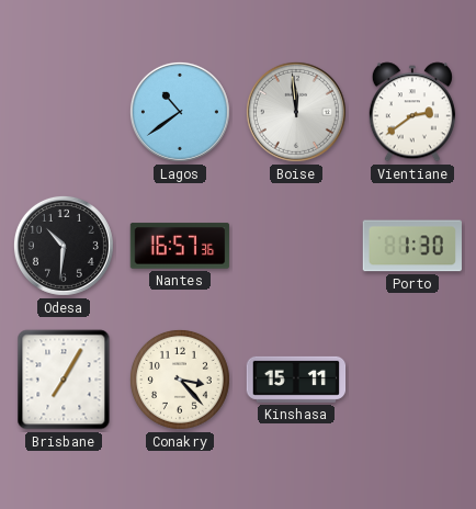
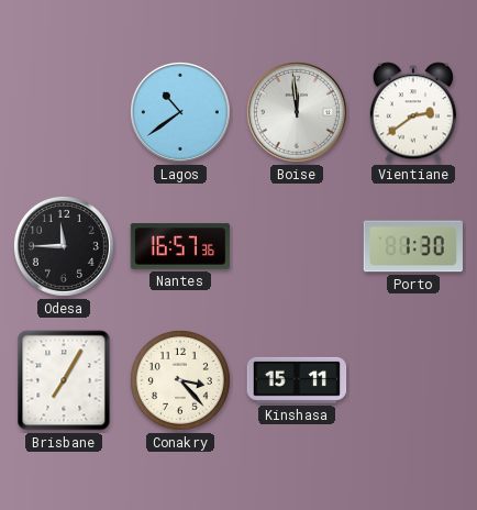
Odesa: 10:31 -> 11:45 (64, 246)
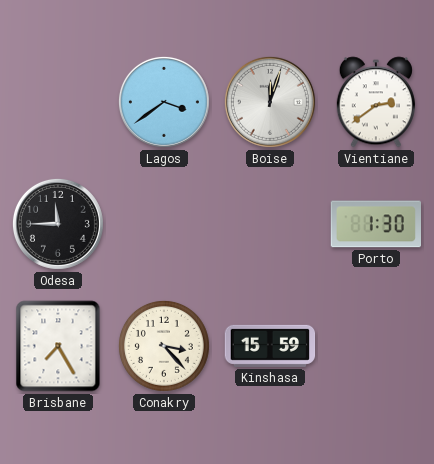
Lagos: 10:39 -> 3:39 (164, 102)
Boise: 11:59 -> 12:03 (270, 102)
Nantes: 16:57 -> none (180, 246)
Brisbane: 7:05 -> 7:25 (58, 346)
Kinshasa: 15:11 -> 15:59 (270, 346)
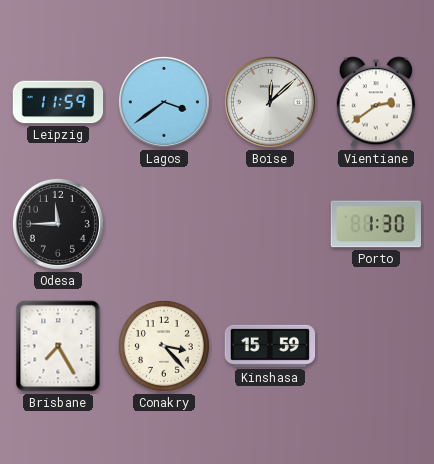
Leipzig: none -> 11:59 (58, 102)
Boise: 12:03 -> 12:08 (270, 102)
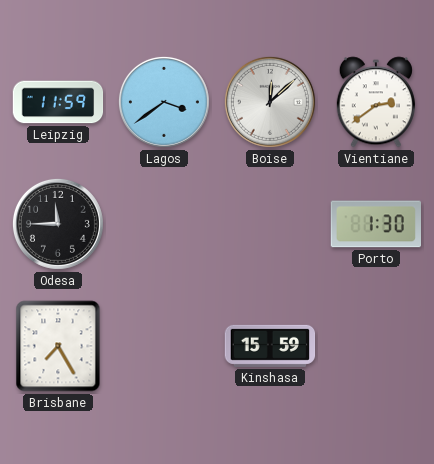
Conakry: 3:23 -> none (164, 346)
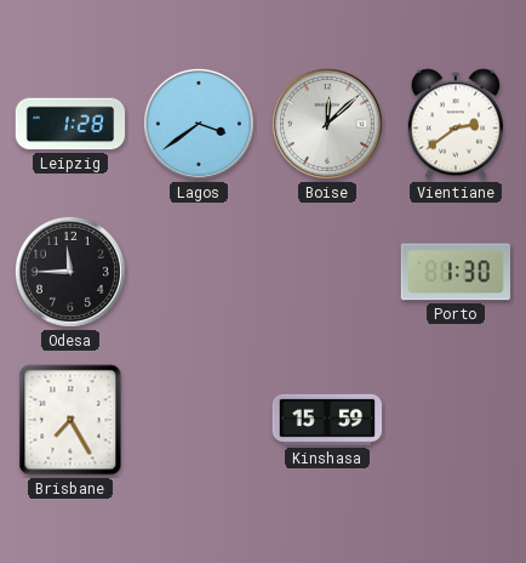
Leipzig: 11:59 -> 1:28 (70, 124)
